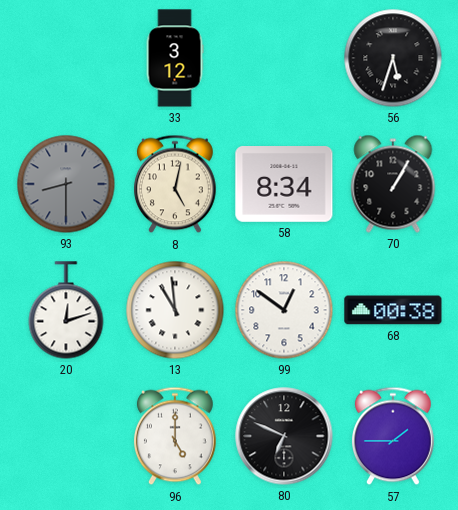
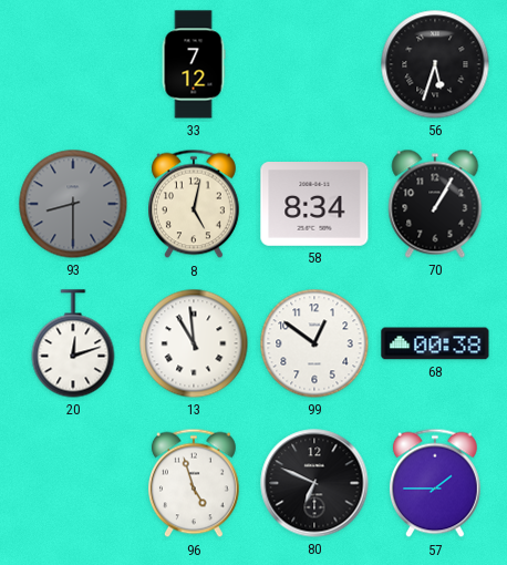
33: 3:12 -> 7:12 (194, 64)
96: 5:00 -> 4:57 (194, 483)
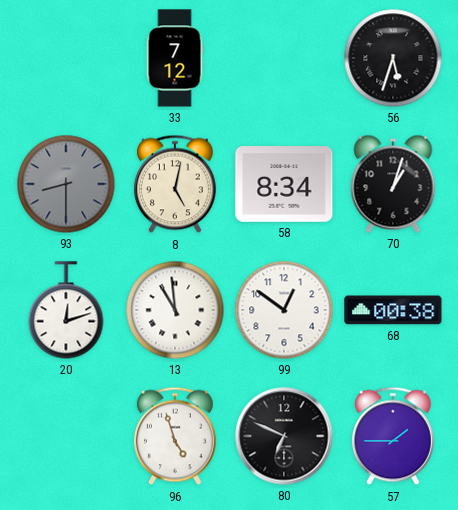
70: 1:05 -> 1:03 (393, 184)
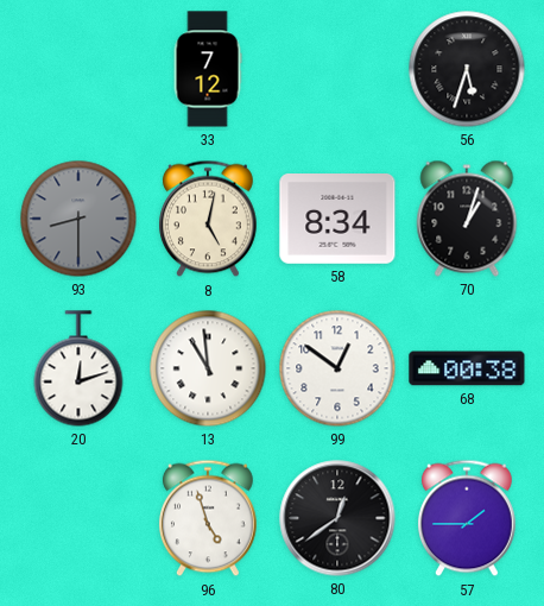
80: 6:49 -> 12:39 (337, 518)
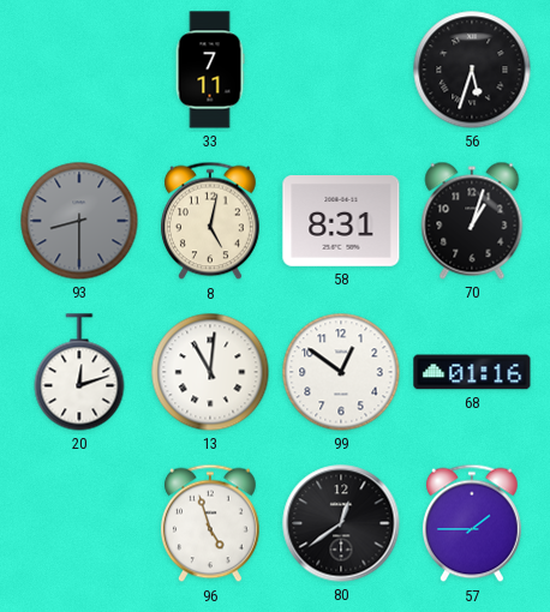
33: 7:12 -> 7:11 (210, 70)
58: 8:34 -> 8:31 (341, 222)
13: 10:59 -> 11:01 (210, 372)
68: 00:38 -> 01:16 (472, 372)
